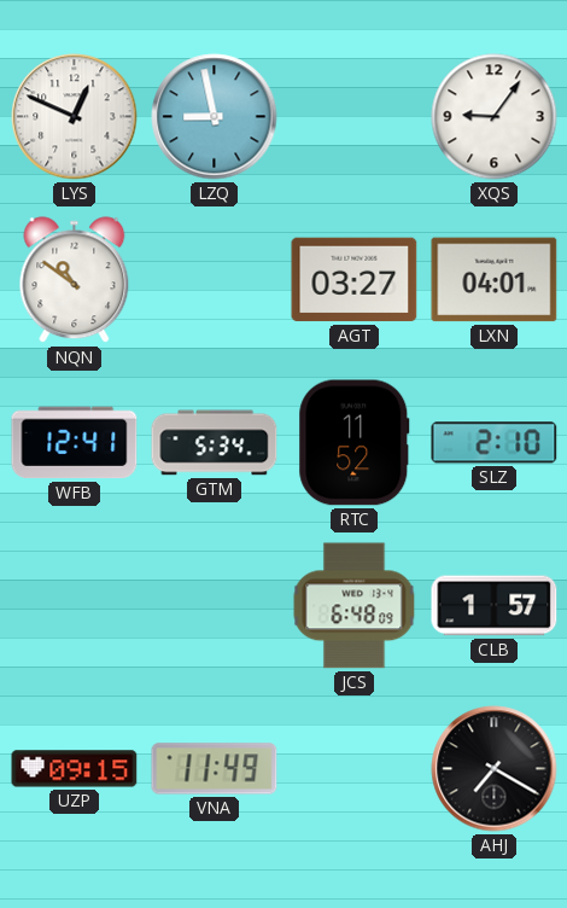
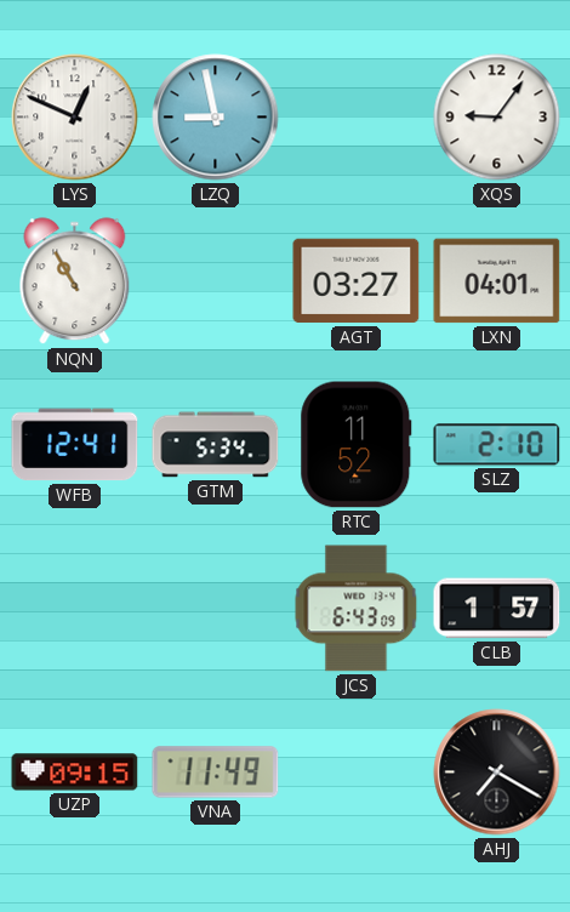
NQN: 10:51 -> 10:55 (75, 281)
JCS: 6:48 -> 6:43 (357, 609)
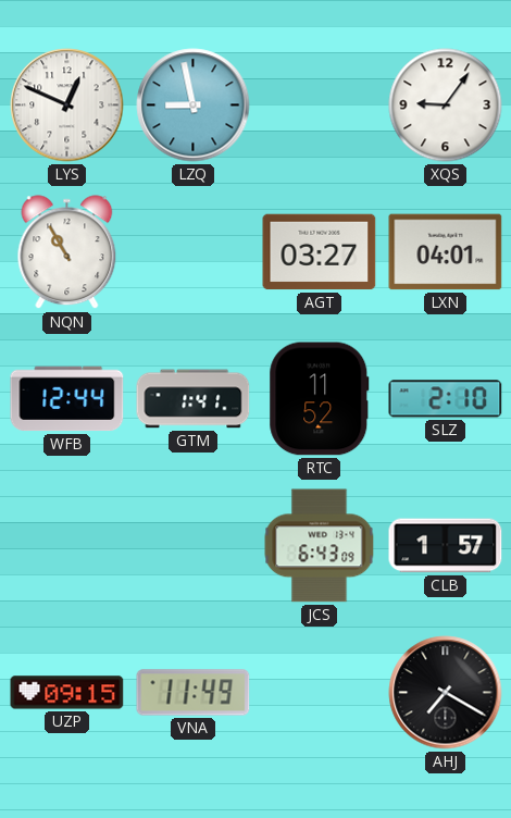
WFB: 12:41 -> 12:44 (67, 399)
GTM: 5:34 -> 1:41 (194, 399)
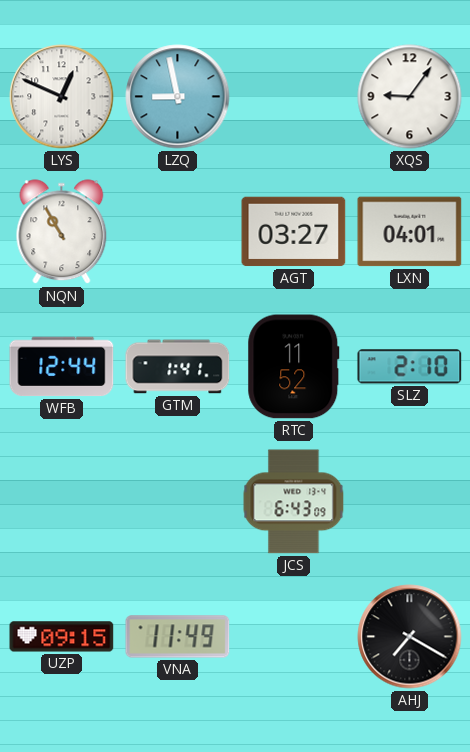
CLB: 1:57 -> none (446, 546)
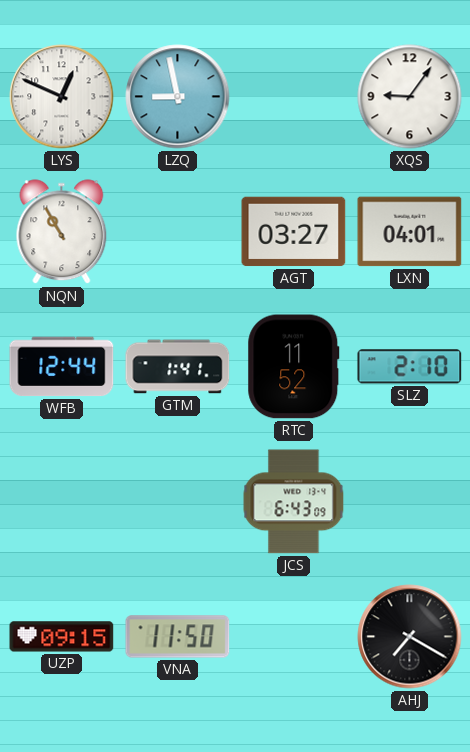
VNA: 11:49 -> 11:50 (178, 637)
